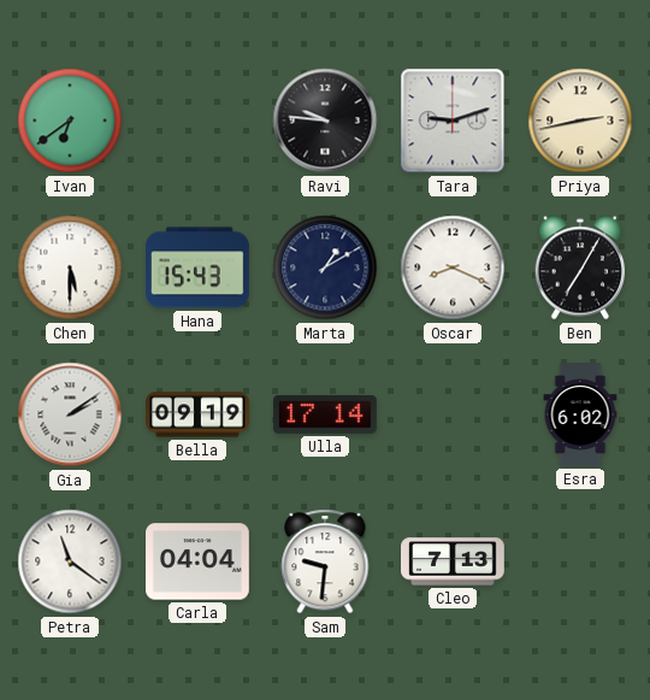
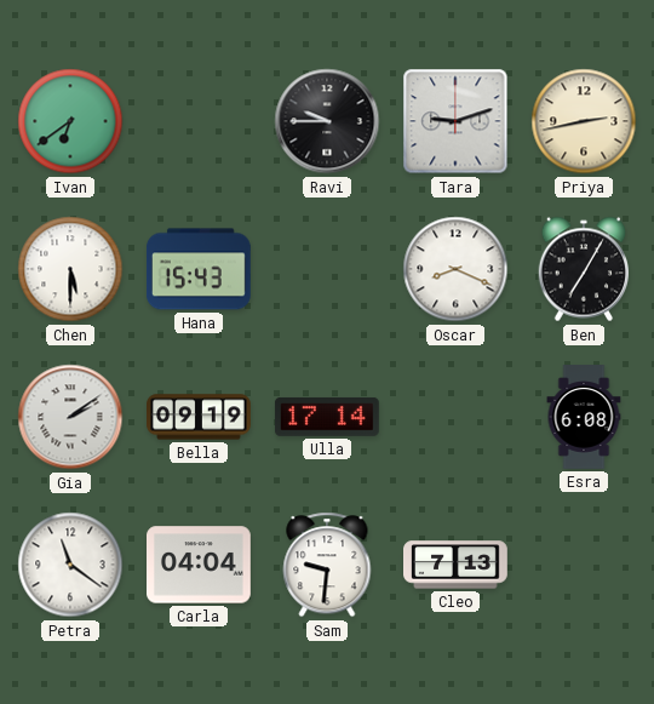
Ravi: 9:46 -> 9:45 (327, 121)
Marta: 1:10 -> none (325, 267)
Esra: 6:02 -> 6:08 (584, 417)
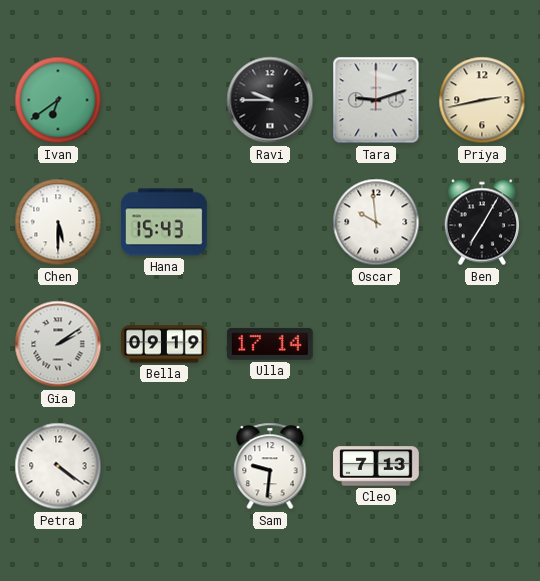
Oscar: 8:19 -> 9:59 (376, 222)
Esra: 6:08 -> none (584, 417)
Petra: 11:21 -> 4:21 (58, 466)
Carla: 04:04 -> none (200, 565)
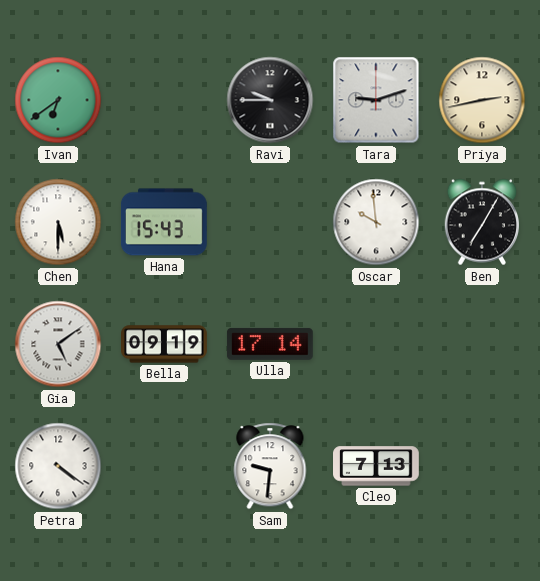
Gia: 2:09 -> 5:09 (58, 344)
